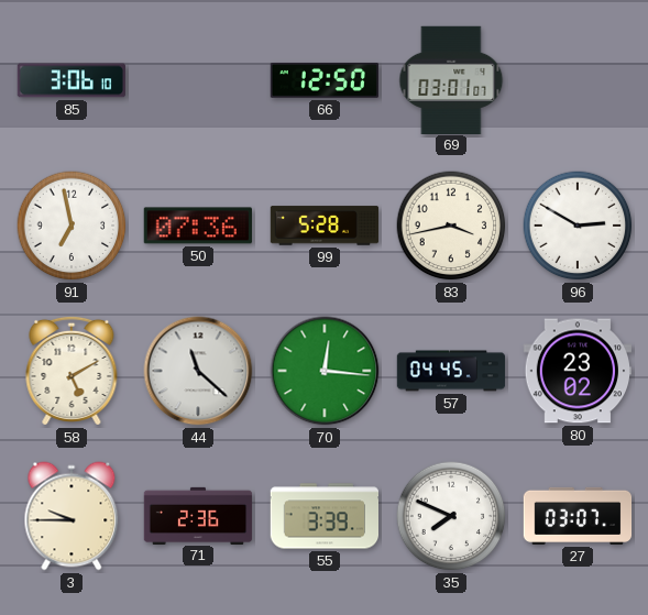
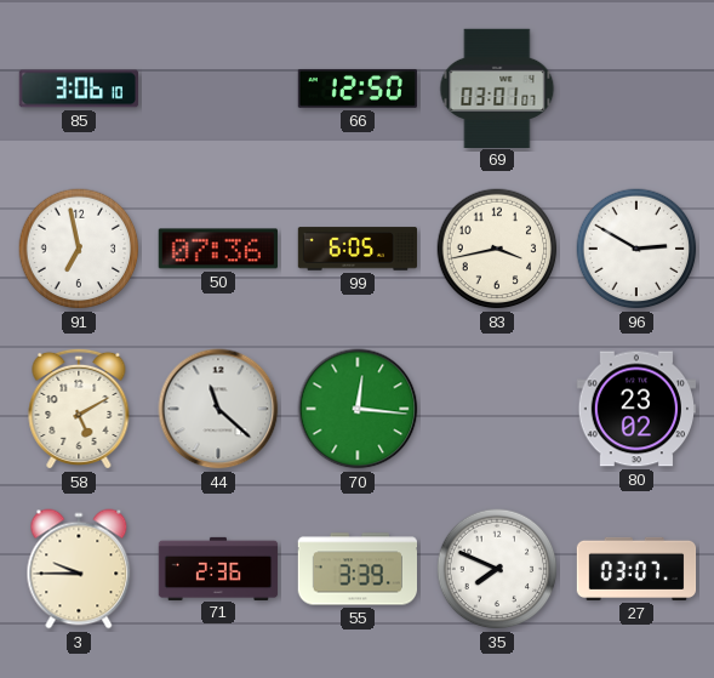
99: 5:28 -> 6:05 (358, 249)
57: 04:45 -> none (451, 371)
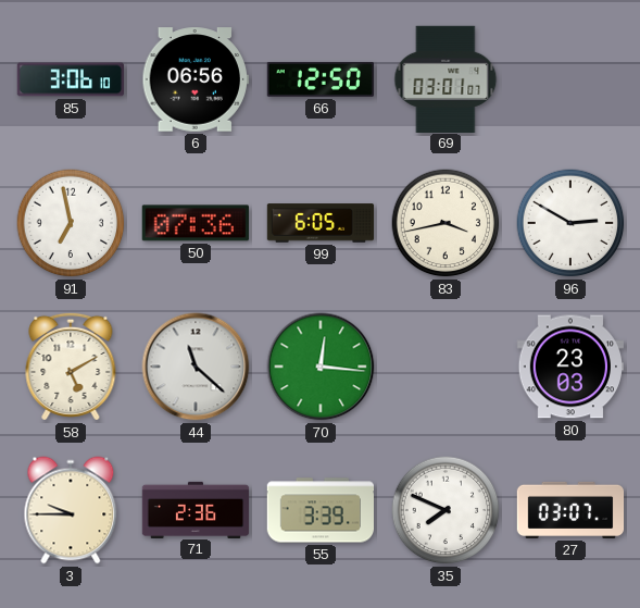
6: none -> 06:56 (194, 79)
80: 23:02 -> 23:03 (569, 367)
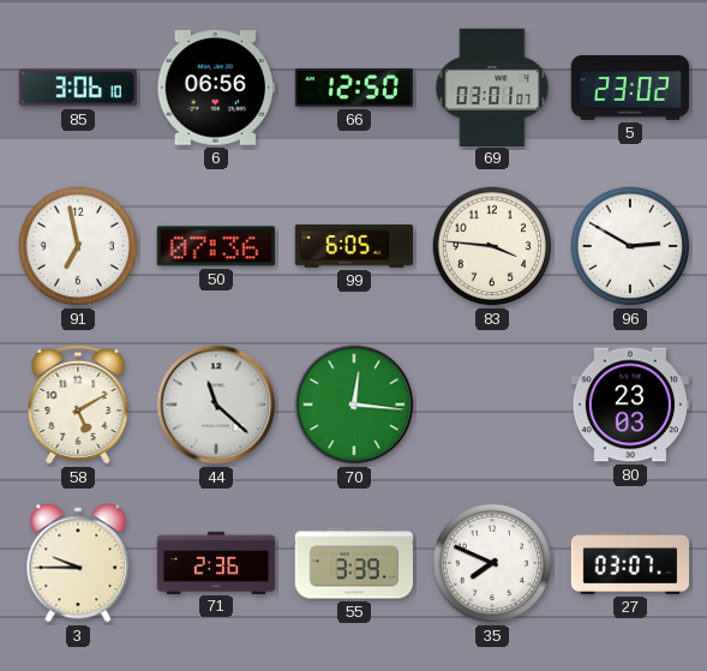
5: none -> 23:02 (630, 88)
83: 3:43 -> 3:46 (492, 246)
